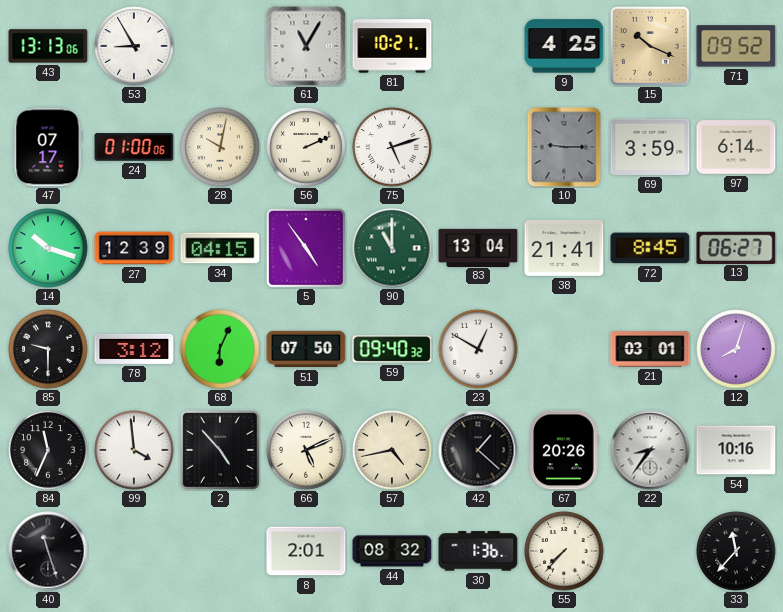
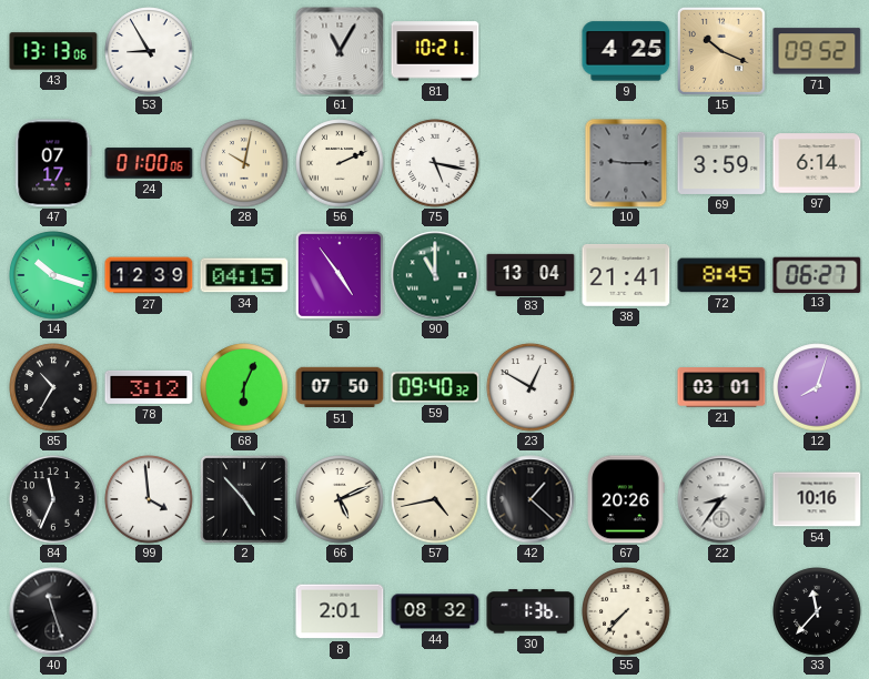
75: 5:12 -> 5:17 (435, 163)
85: 9:30 -> 10:35 (53, 387)
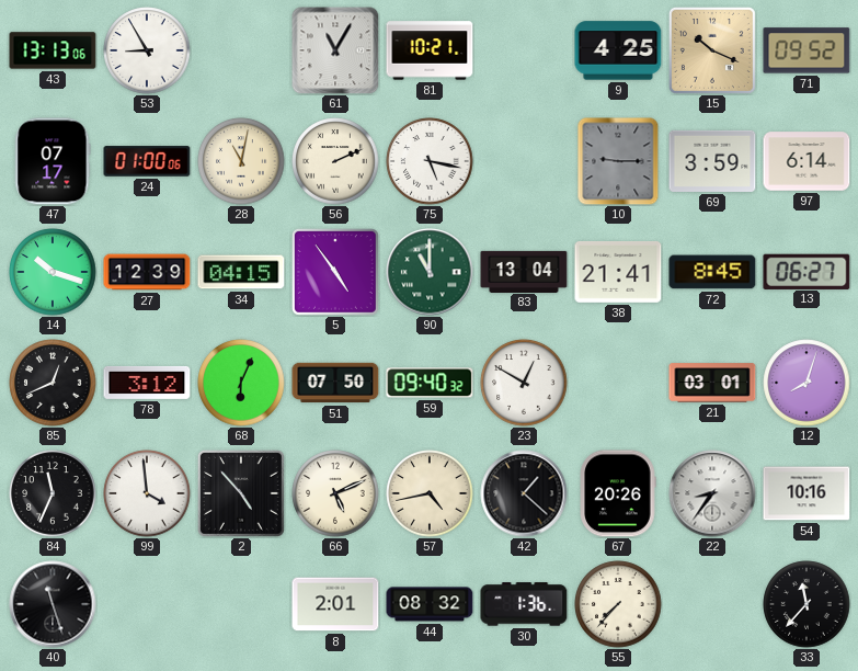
28: 10:02 -> 11:02 (241, 161)
85: 10:35 -> 12:41 (53, 383)
